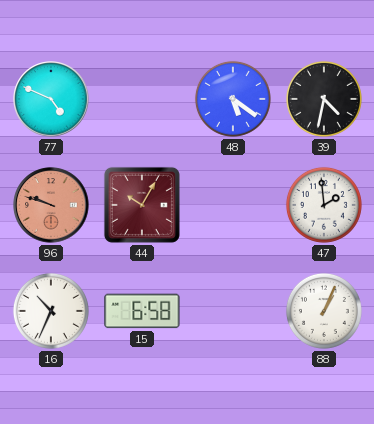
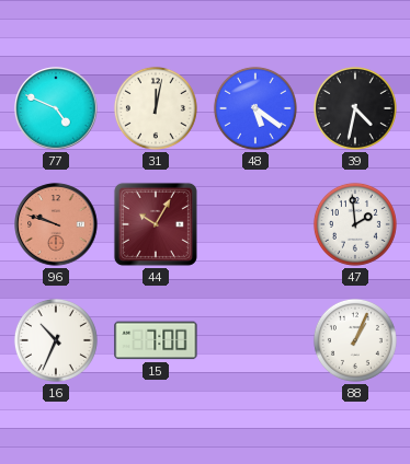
31: none -> 12:02 (156, 108)
15: 6:58 -> 7:00 (156, 340)
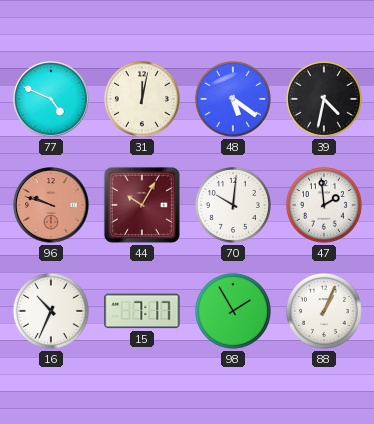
70: none -> 10:01 (233, 205)
15: 7:00 -> 7:17 (142, 311)
98: none -> 1:55 (233, 311)
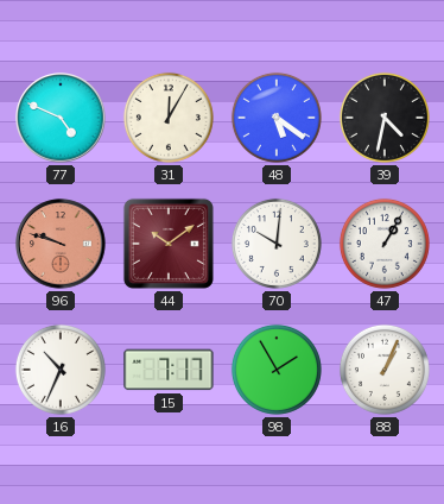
31: 12:02 -> 12:05 (169, 118)
44: 10:05 -> 10:09 (169, 244)
47: 1:59 -> 1:05 (385, 244)
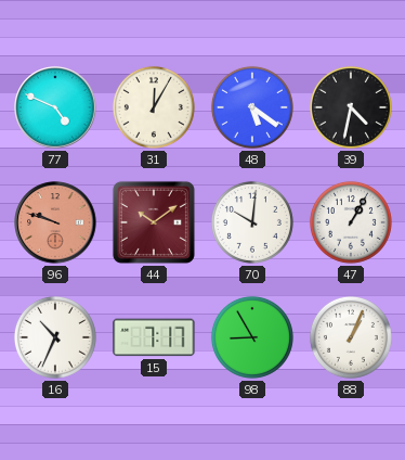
98: 1:55 -> 8:55 (252, 337)
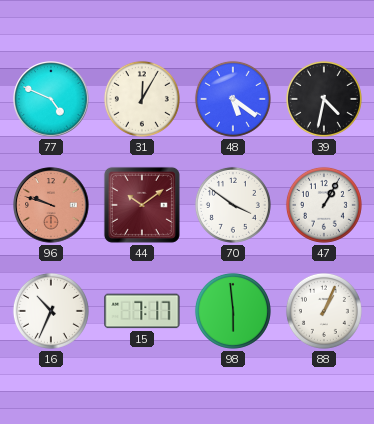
70: 10:01 -> 3:51 (233, 205)
98: 8:55 -> 5:59 (233, 311)
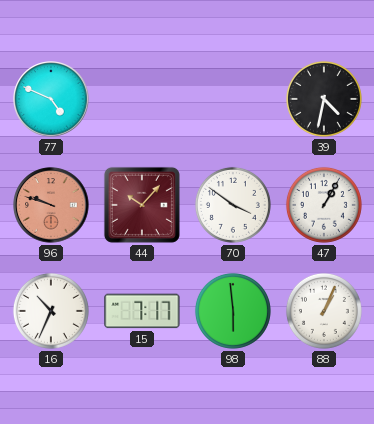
31: 12:05 -> none (142, 99)
48: 5:21 -> none (233, 99)
44: 10:09 -> 10:07 (142, 205)
